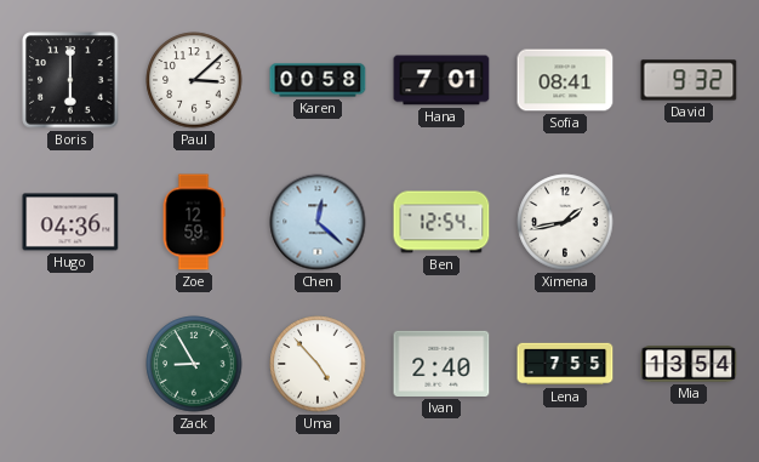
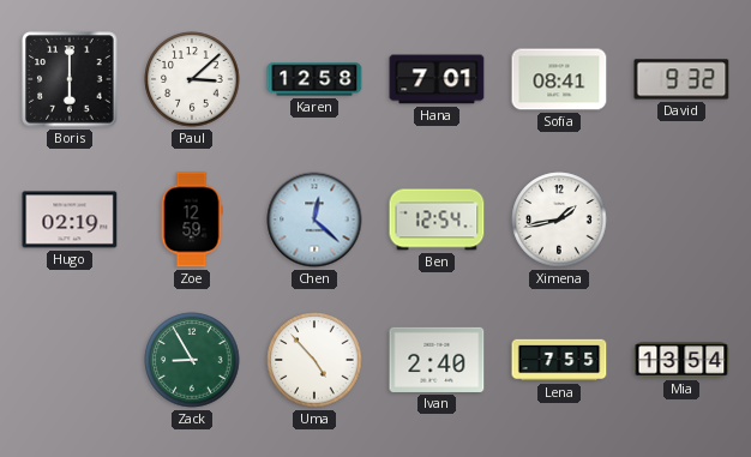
Karen: 00:58 -> 12:58 (314, 79)
Hugo: 04:36 -> 02:19 (70, 220)
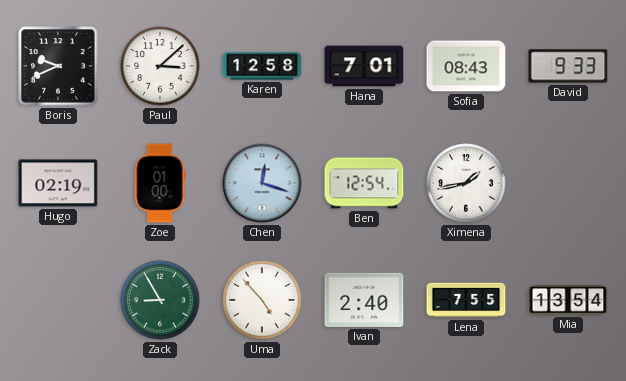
Boris: 6:00 -> 9:41 (58, 66)
Sofia: 08:41 -> 08:43 (466, 66)
David: 9:32 -> 9:33 (568, 66)
Zoe: 12:59 -> 01:00 (160, 183)
Chen: 12:22 -> 12:18 (262, 183)
